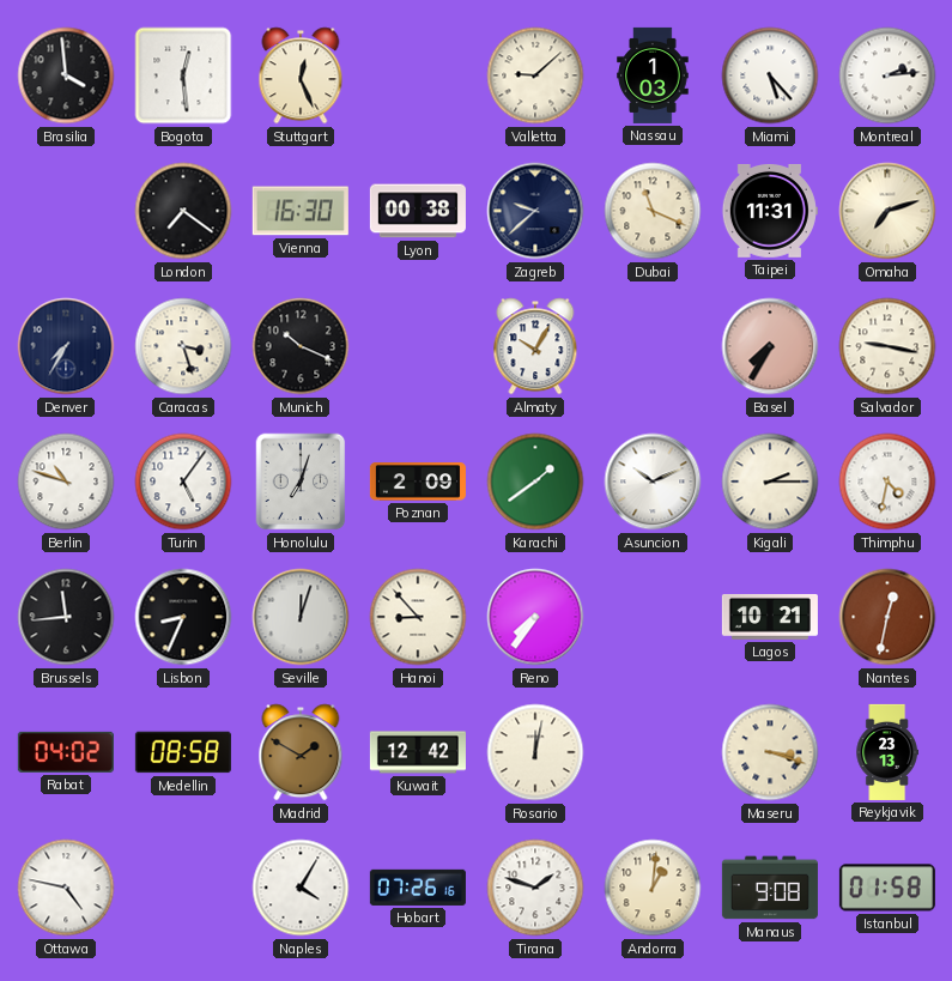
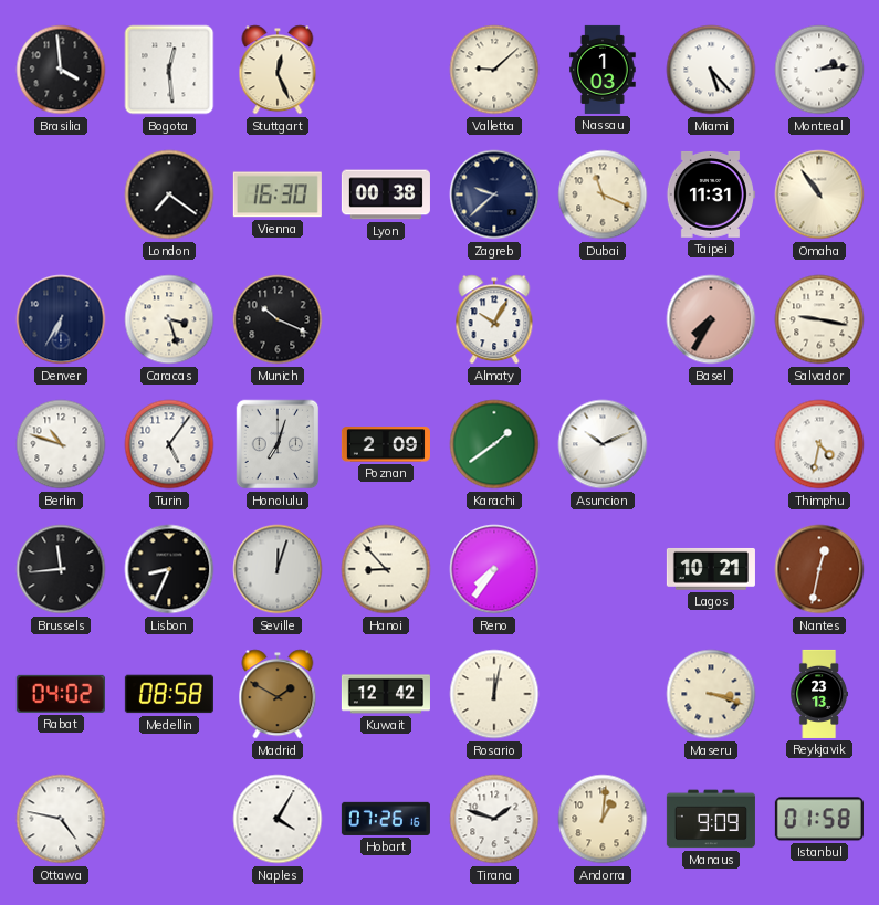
Omaha: 7:12 -> 10:54 (819, 194)
Denver: 7:35 -> 6:35 (61, 319)
Kigali: 2:15 -> none (770, 482)
Manaus: 9:08 -> 9:09 (711, 819)
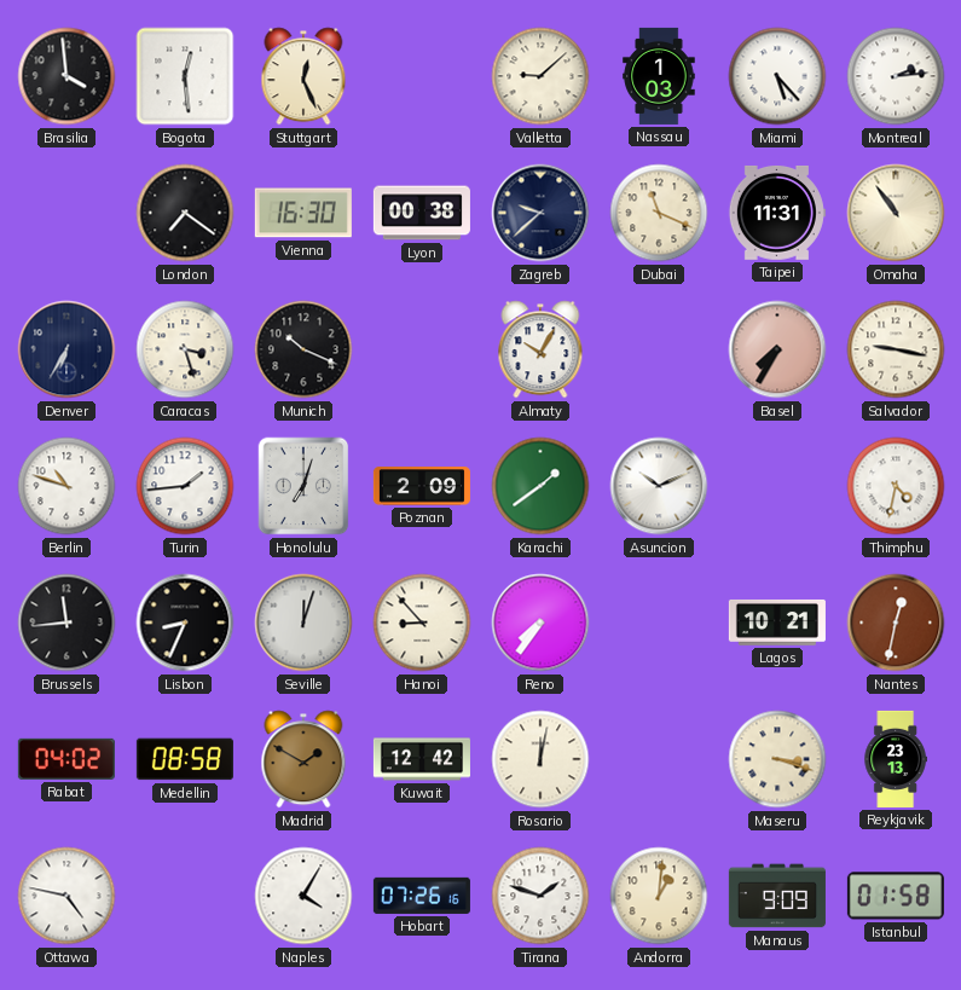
Turin: 5:06 -> 1:44 (185, 486)
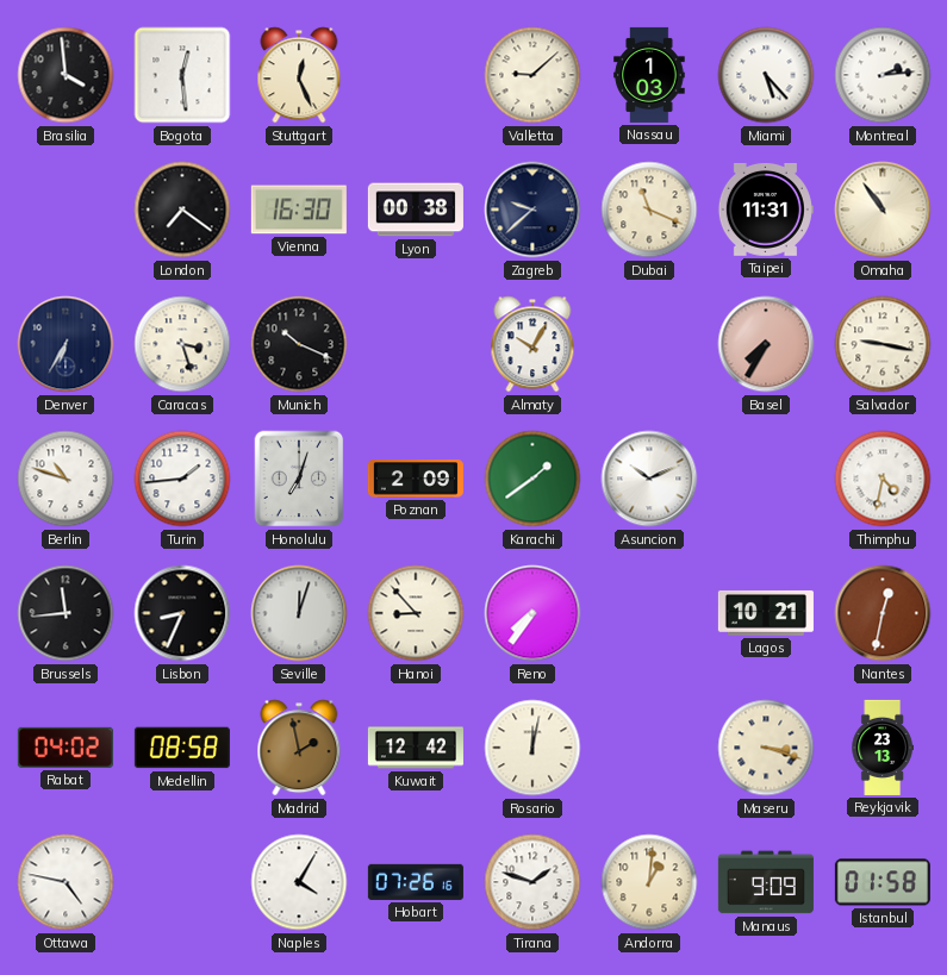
Madrid: 1:50 -> 1:58 (299, 748)
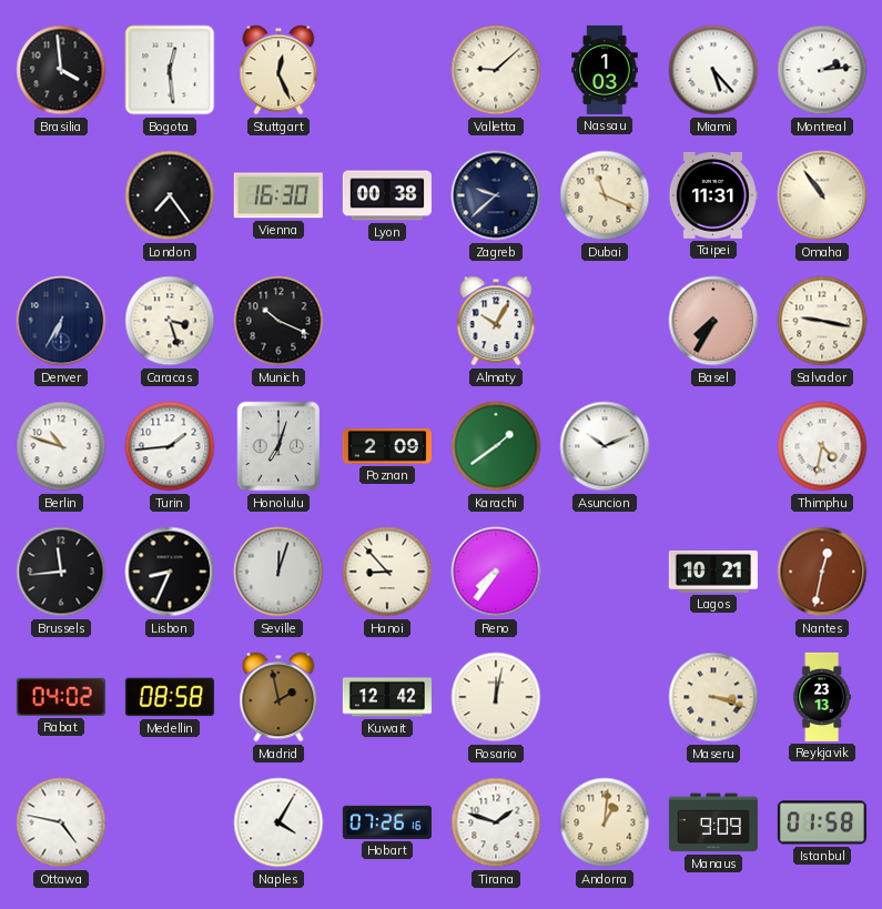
London: 7:21 -> 7:24 (170, 195)
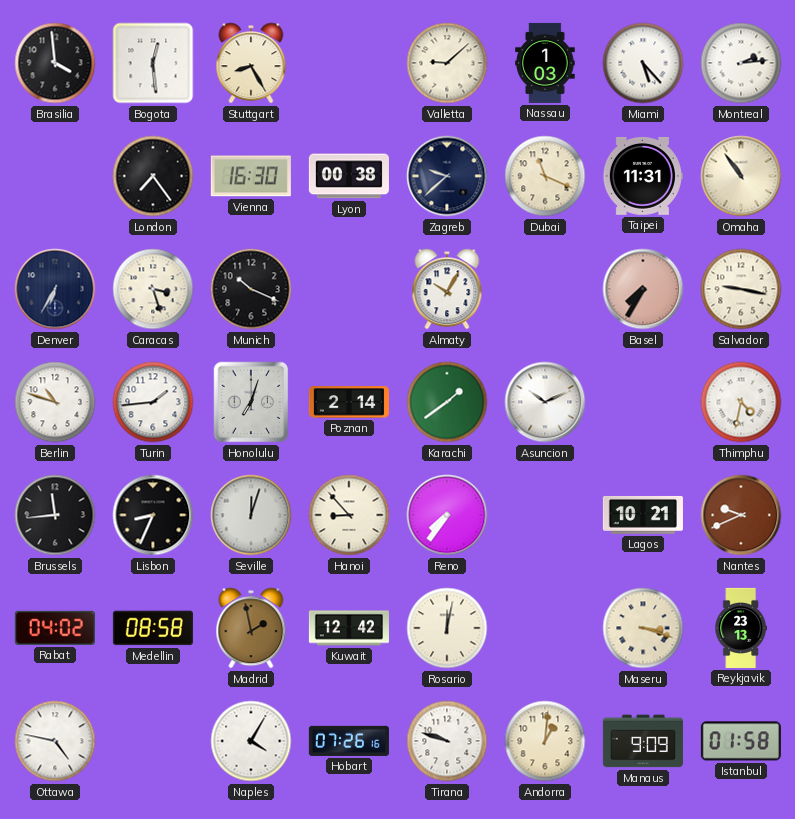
Stuttgart: 12:26 -> 8:25 (251, 63)
Poznan: 2:09 -> 2:14 (349, 402)
Nantes: 12:32 -> 9:41 (741, 515)
Tirana: 1:48 -> 9:48 (447, 741)
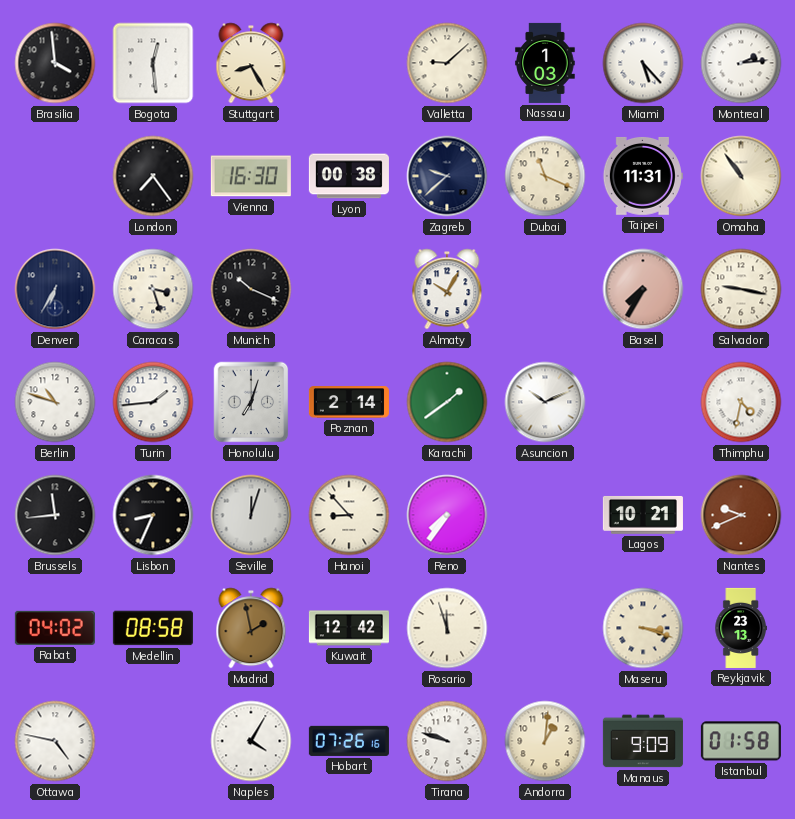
Rosario: 12:02 -> 11:57 (447, 628)
